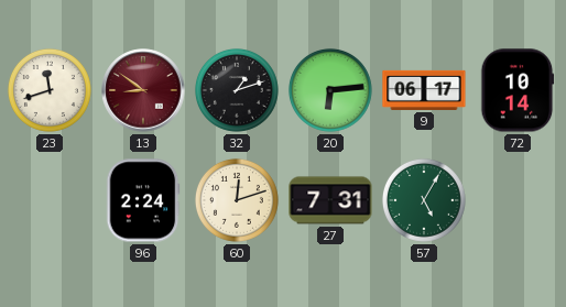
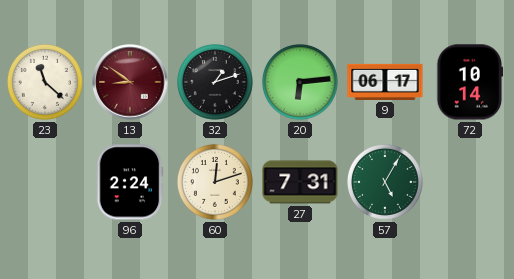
23: 11:42 -> 11:22 (45, 82)
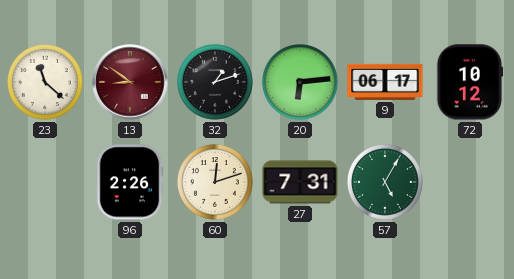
72: 10:14 -> 10:12 (470, 82)
96: 2:24 -> 2:26 (130, 182)
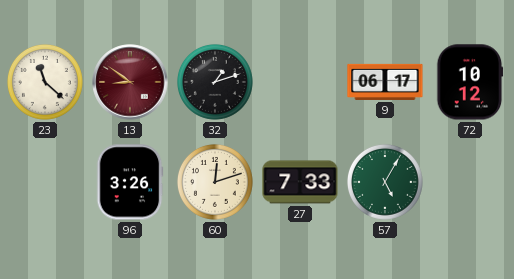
20: 6:14 -> none (300, 82)
96: 2:26 -> 3:26 (130, 182)
27: 7:31 -> 7:33 (300, 182)
